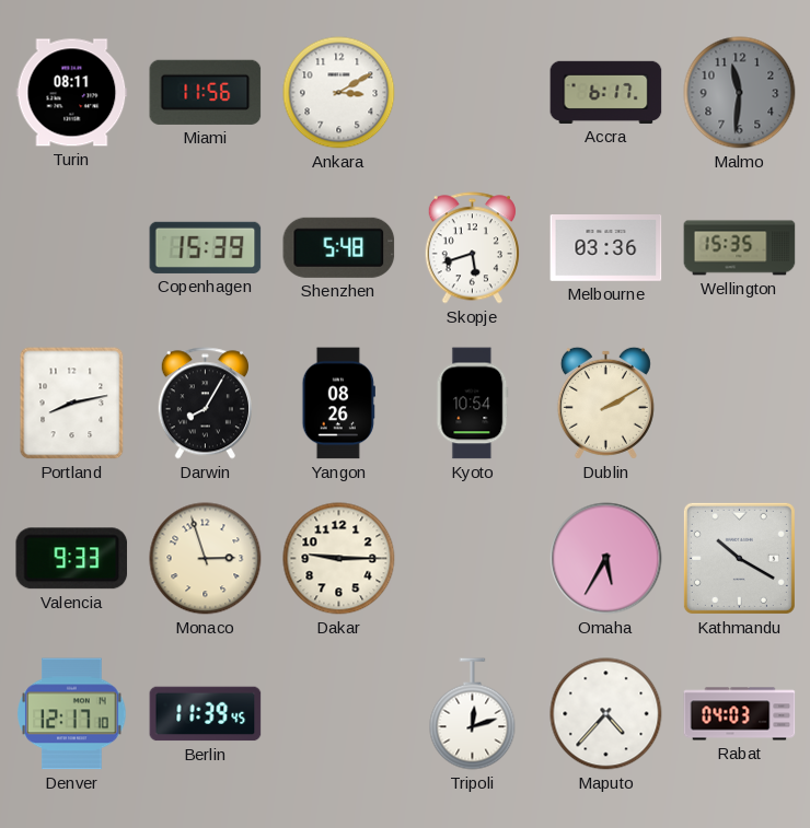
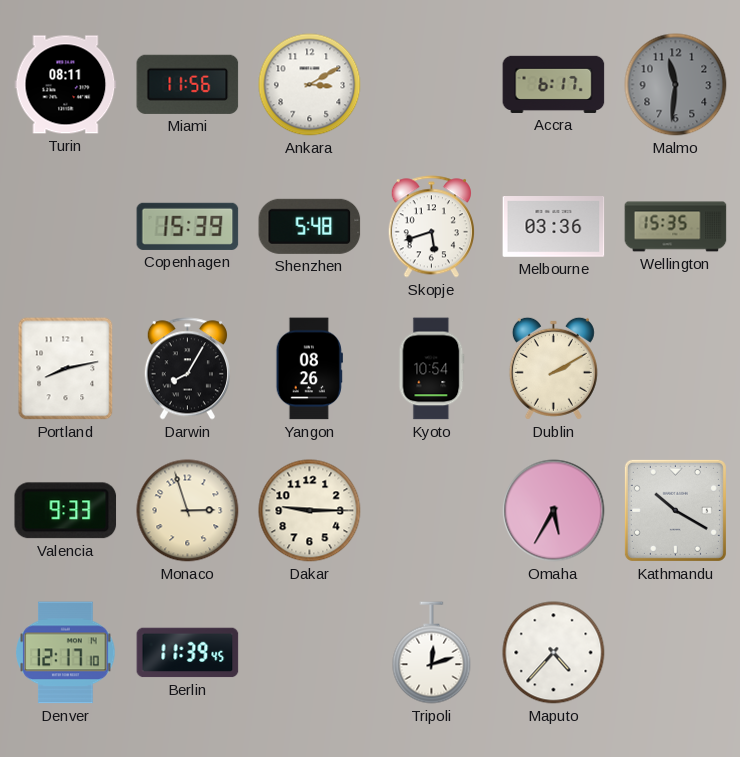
Rabat: 04:03 -> none (740, 714)
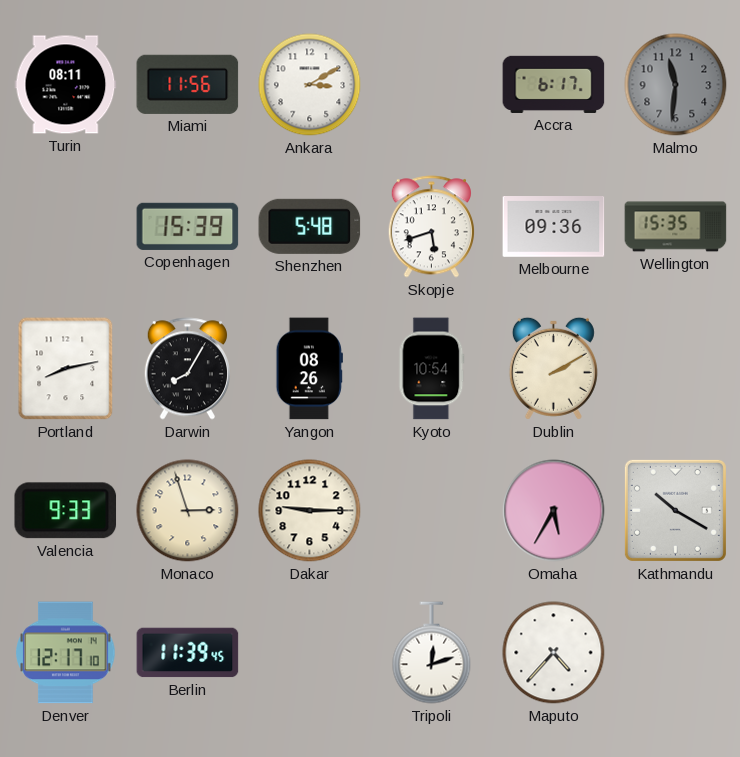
Melbourne: 03:36 -> 09:36 (554, 227)
